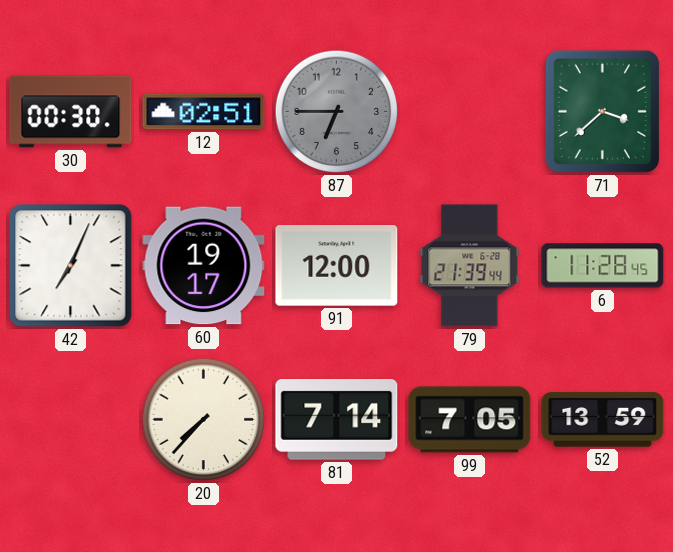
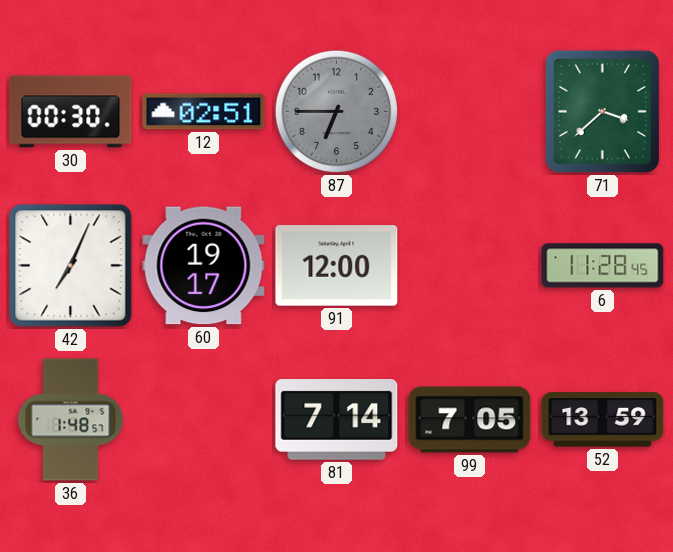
79: 21:39 -> none (470, 266)
36: none -> 1:48 (71, 420)
20: 7:37 -> none (204, 420)
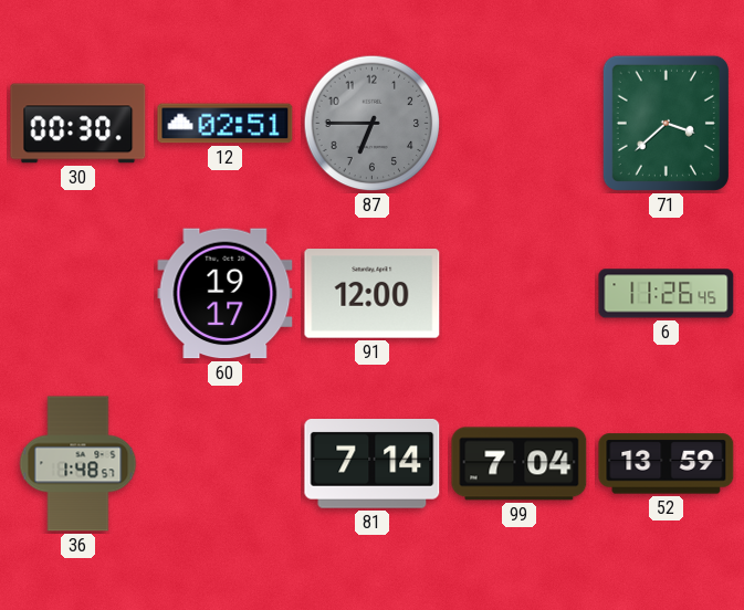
42: 7:04 -> none (71, 266)
6: 11:28 -> 11:26 (667, 294)
99: 7:05 -> 7:04 (520, 464)
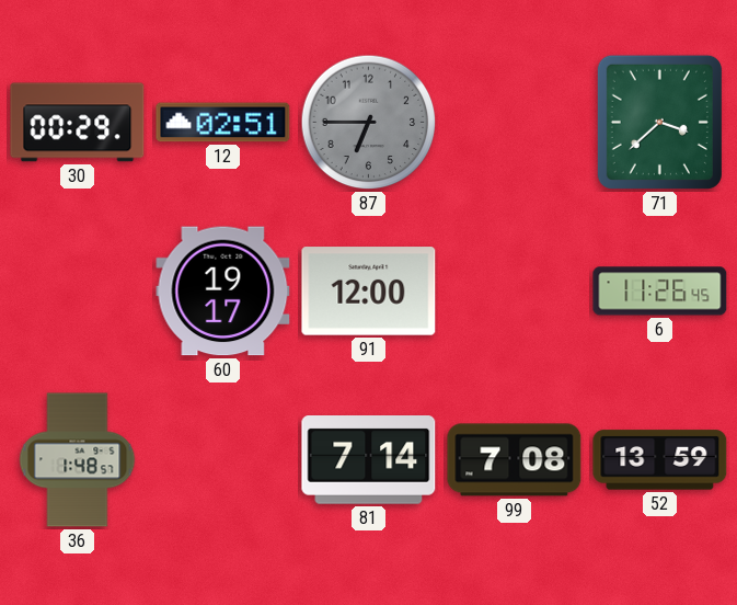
30: 00:30 -> 00:29 (78, 123)
99: 7:04 -> 7:08 (515, 460)
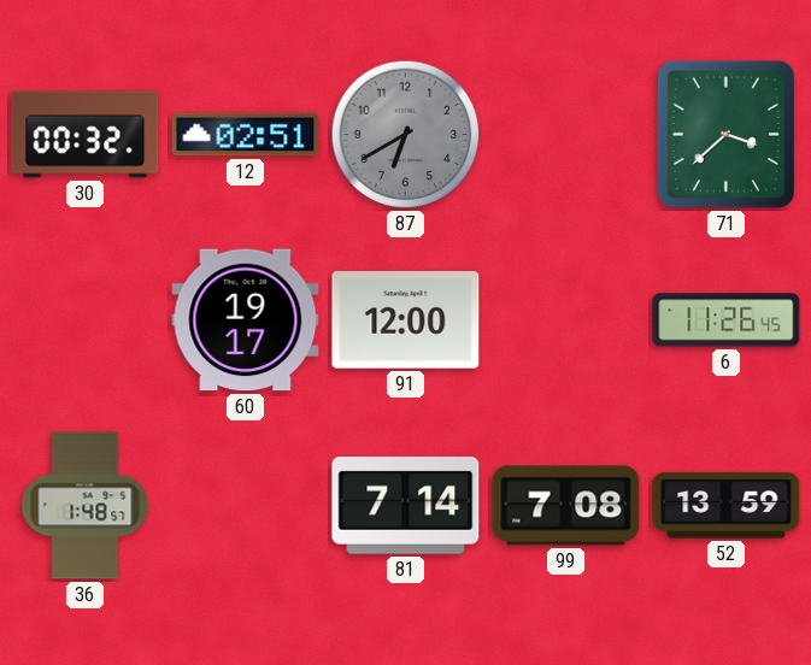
30: 00:29 -> 00:32 (86, 135)
87: 6:45 -> 6:40 (406, 135)
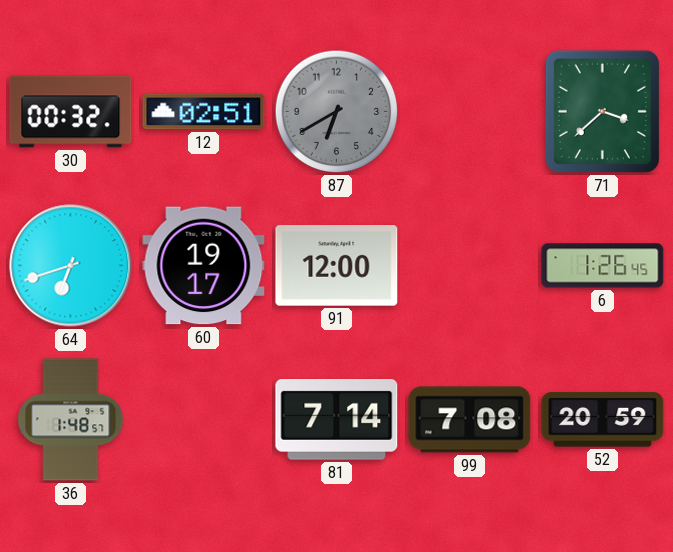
64: none -> 6:42 (71, 266)
6: 11:26 -> 1:26 (603, 266)
52: 13:59 -> 20:59 (603, 420)
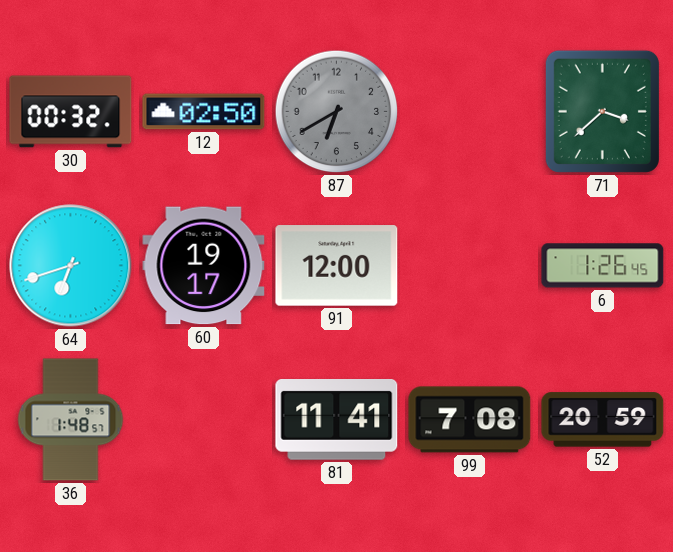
12: 02:51 -> 02:50 (204, 112)
81: 7:14 -> 11:41 (337, 420)
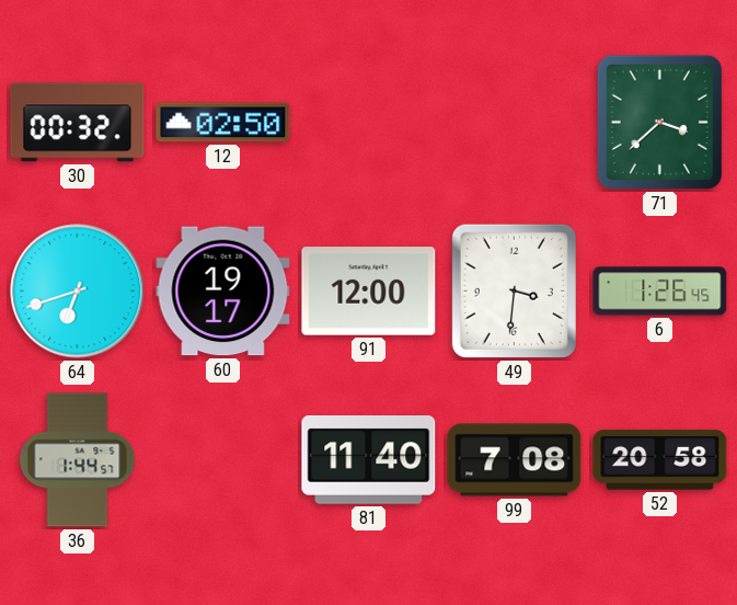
87: 6:40 -> none (337, 112)
49: none -> 3:31 (514, 290)
36: 1:48 -> 1:44 (78, 460)
81: 11:41 -> 11:40 (369, 460)
52: 20:59 -> 20:58 (660, 460)
